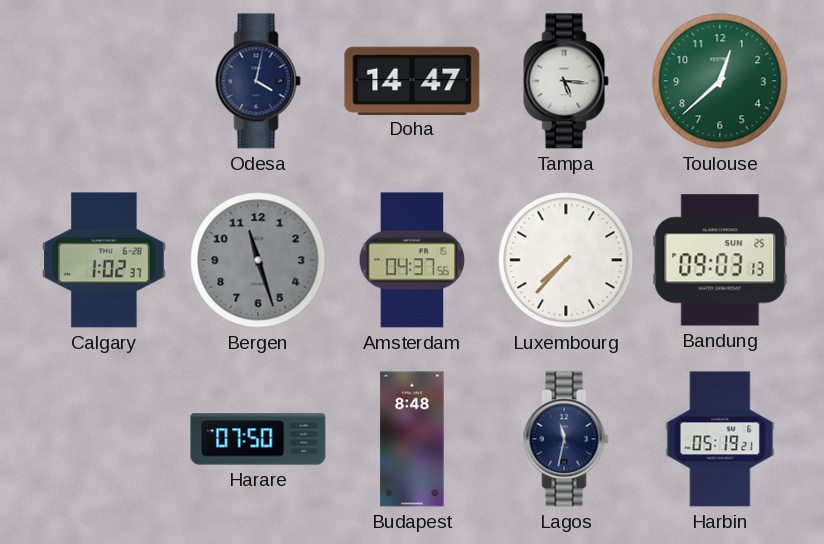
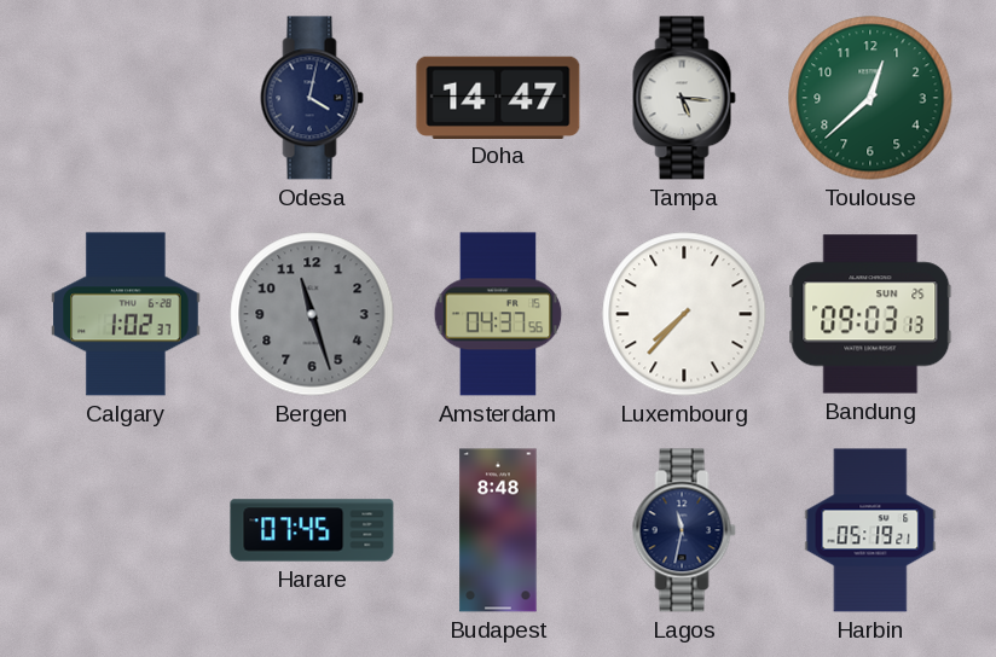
Harare: 07:50 -> 07:45 (312, 530)
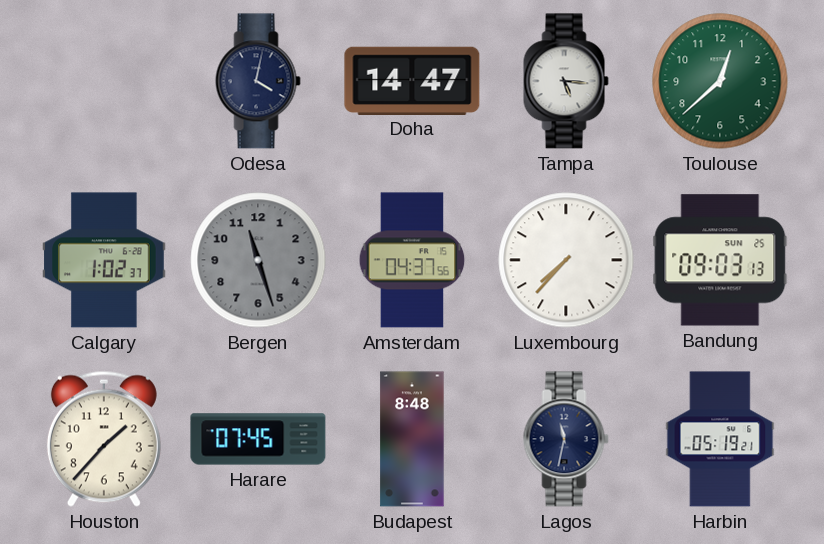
Houston: none -> 1:37 (104, 439)
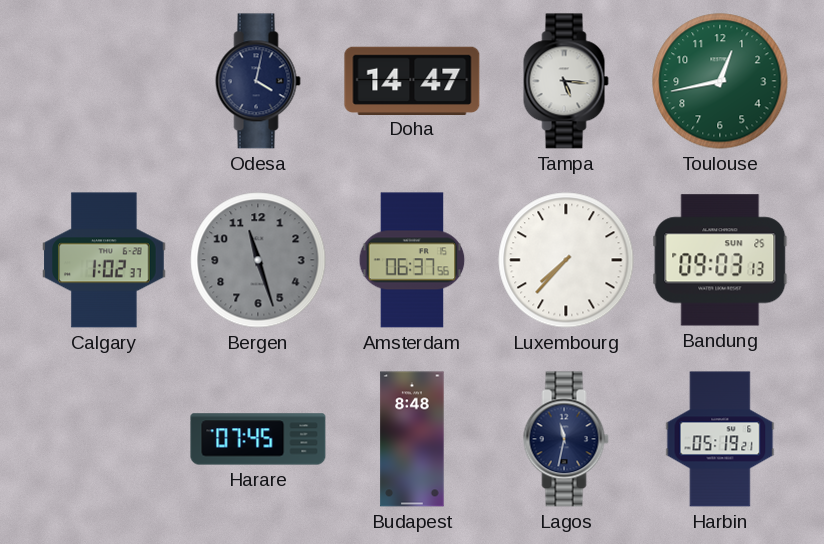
Toulouse: 12:38 -> 12:43 (720, 81)
Amsterdam: 04:37 -> 06:37 (412, 260)
Houston: 1:37 -> none (104, 439)
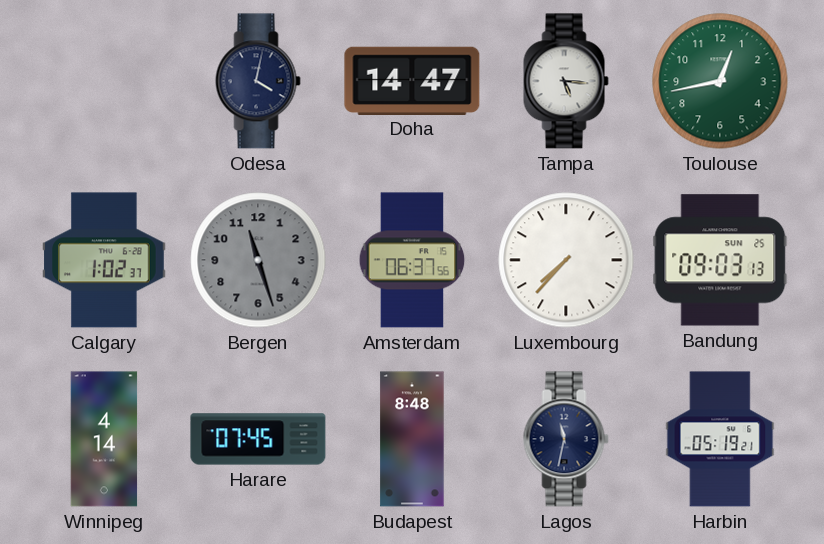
Winnipeg: none -> 4:14 (104, 439)
